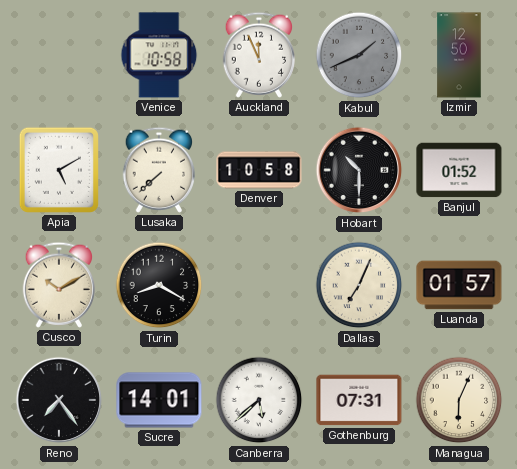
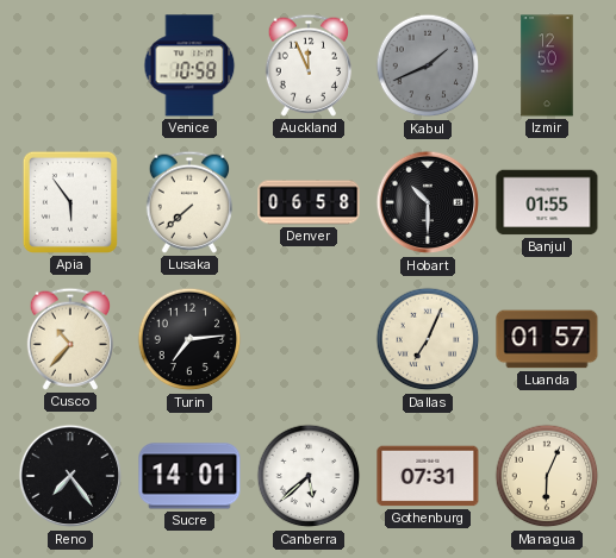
Apia: 5:10 -> 5:54 (70, 202)
Denver: 10:58 -> 06:58 (309, 202)
Banjul: 01:52 -> 01:55 (547, 202)
Cusco: 10:10 -> 10:37 (69, 339)
Turin: 8:20 -> 7:14 (189, 339)
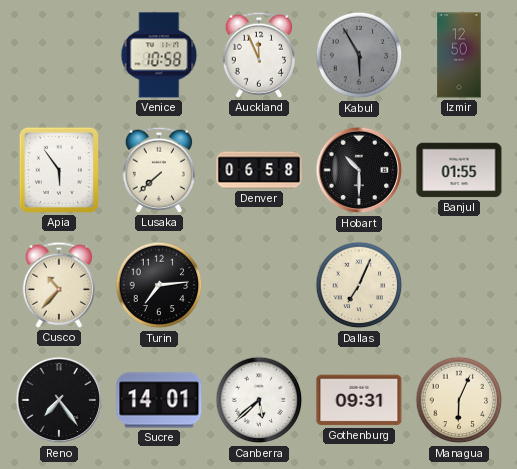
Kabul: 1:41 -> 5:55 (359, 55)
Luanda: 01:57 -> none (547, 339)
Gothenburg: 07:31 -> 09:31 (359, 400)
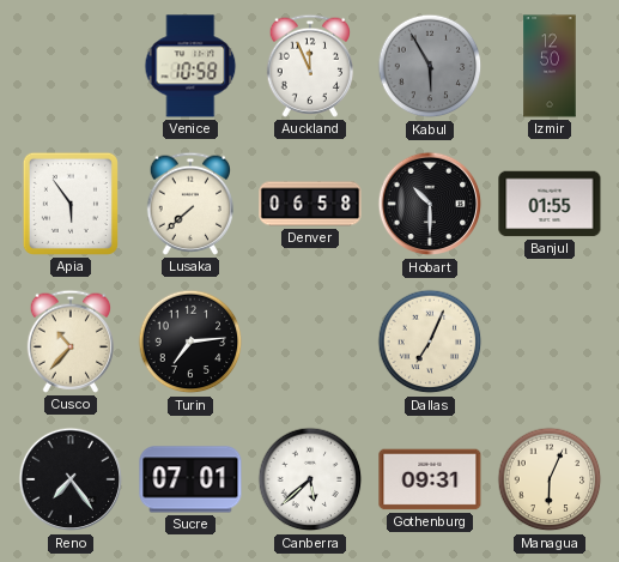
Sucre: 14:01 -> 07:01 (190, 479)
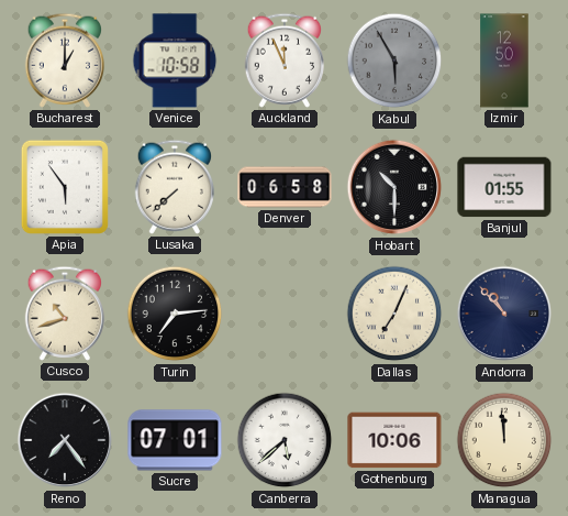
Bucharest: none -> 1:00 (64, 61)
Cusco: 10:37 -> 10:42 (64, 314)
Andorra: none -> 10:53 (504, 314)
Gothenburg: 09:31 -> 10:06 (394, 440)
Managua: 6:04 -> 11:59 (504, 440)
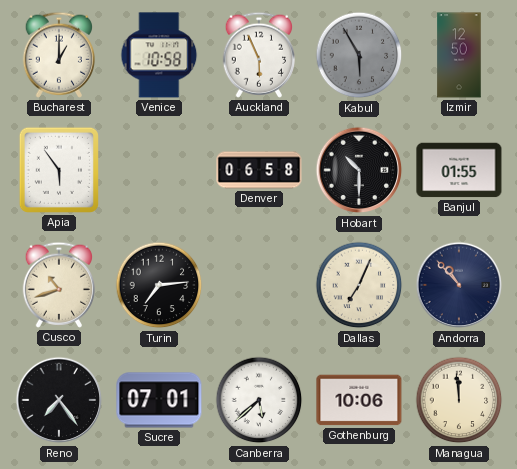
Auckland: 11:56 -> 5:56 (258, 55)
Lusaka: 7:38 -> none (174, 187)
